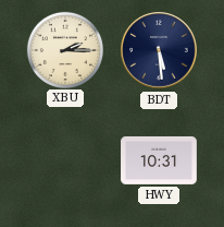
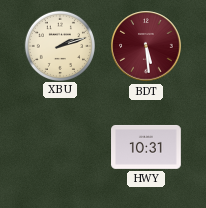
XBU: 2:15 -> 2:12 (59, 45)
BDT dial: navy -> burgundy (146, 46)
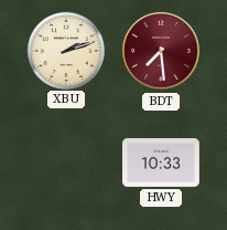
BDT: 5:29 -> 7:29 (161, 51)
HWY: 10:31 -> 10:33 (161, 163)
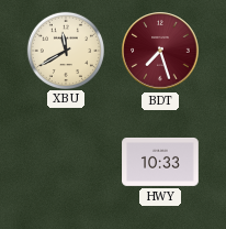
XBU: 2:12 -> 11:40 (65, 50)
BDT: 7:29 -> 7:27 (160, 51)
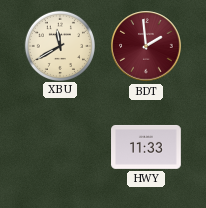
BDT: 7:27 -> 1:59 (146, 46)
HWY: 10:33 -> 11:33 (146, 147)
